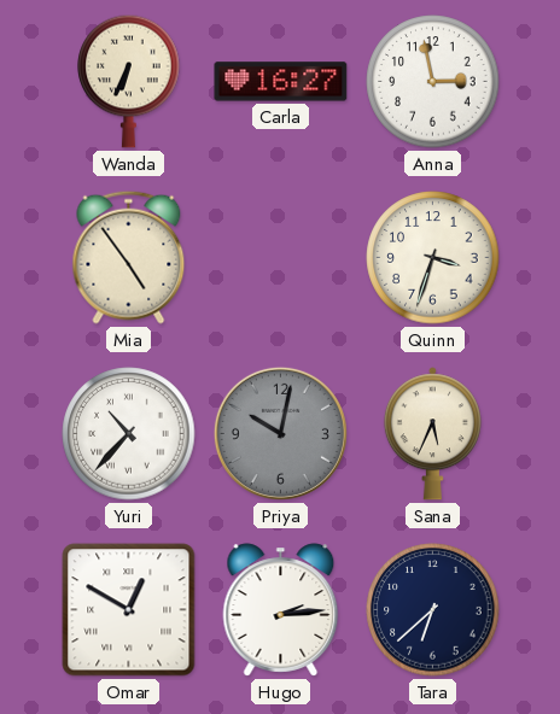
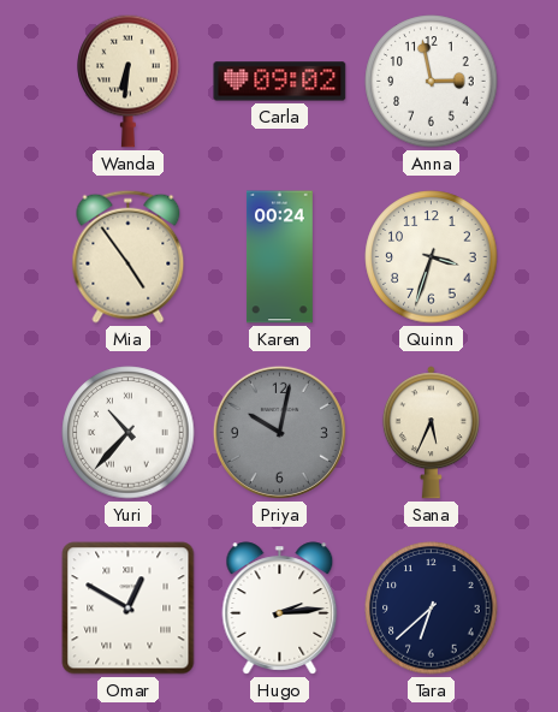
Wanda: 6:34 -> 6:31 (129, 81)
Carla: 16:27 -> 09:02 (280, 82)
Karen: none -> 00:24 (279, 257)
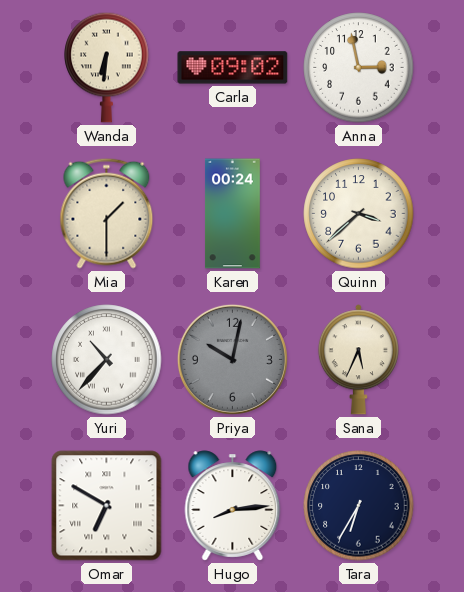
Mia: 4:54 -> 1:30 (107, 213)
Quinn: 3:33 -> 3:38 (359, 214)
Omar: 12:50 -> 6:50 (107, 506)
Hugo: 2:14 -> 8:14 (233, 506)
Tara: 6:38 -> 6:35 (359, 506)
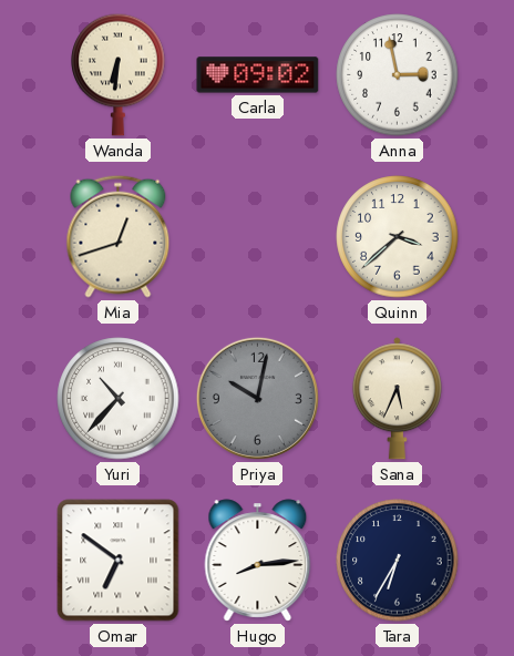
Mia: 1:30 -> 12:42 (119, 236)
Karen: 00:24 -> none (232, 214)
Omar: 6:50 -> 6:51 (119, 561)
